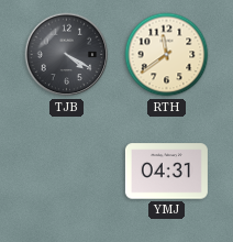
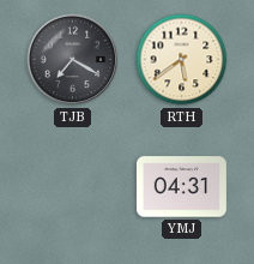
TJB: 4:20 -> 7:20 (73, 60)
RTH: 11:39 -> 5:39 (182, 60)
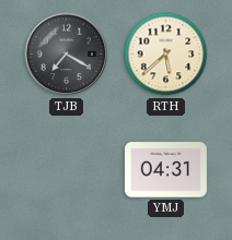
RTH: 5:39 -> 5:38 (166, 55)
